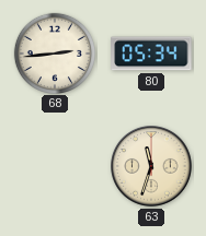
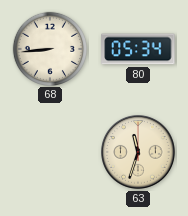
68: 2:44 -> 8:44 (49, 48)
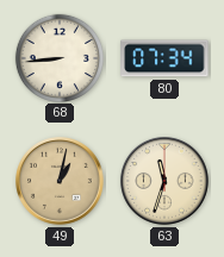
80: 05:34 -> 07:34 (164, 58)
49: none -> 1:02 (60, 181)
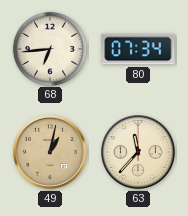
68: 8:44 -> 6:44 (49, 48)
63: 11:33 -> 11:37 (138, 152)
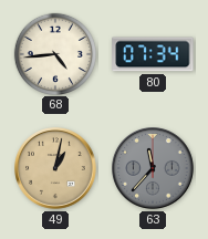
68: 6:44 -> 4:44 (54, 53)
63 dial: cream -> grey (153, 168)
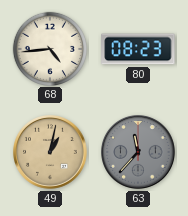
80: 07:34 -> 08:23 (138, 49)
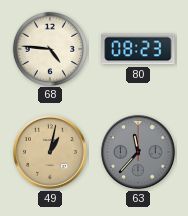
68: 4:44 -> 4:46 (49, 48)
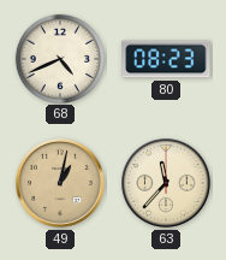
68: 4:46 -> 4:41 (59, 58)
63 dial: grey -> cream (166, 183)
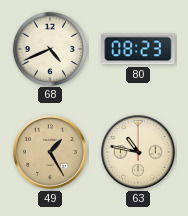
49: 1:02 -> 1:25 (50, 152)
63: 11:37 -> 10:47 (138, 152)
